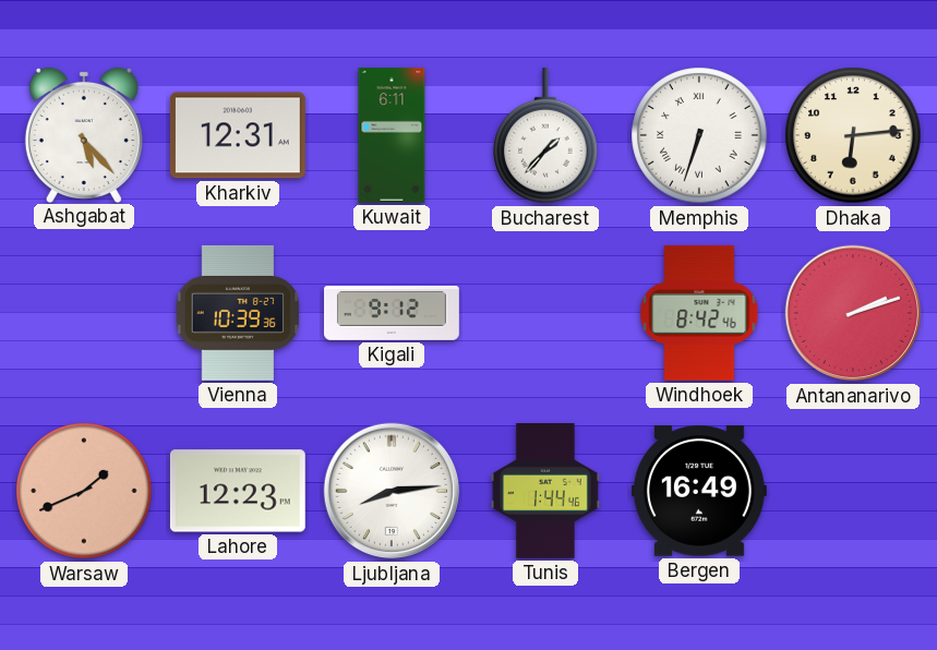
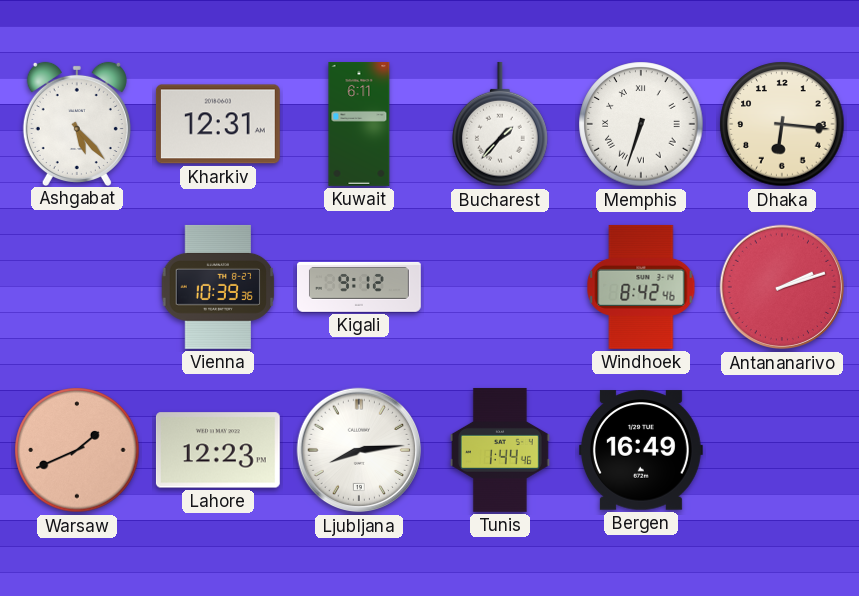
Dhaka: 6:14 -> 6:16 (782, 124)
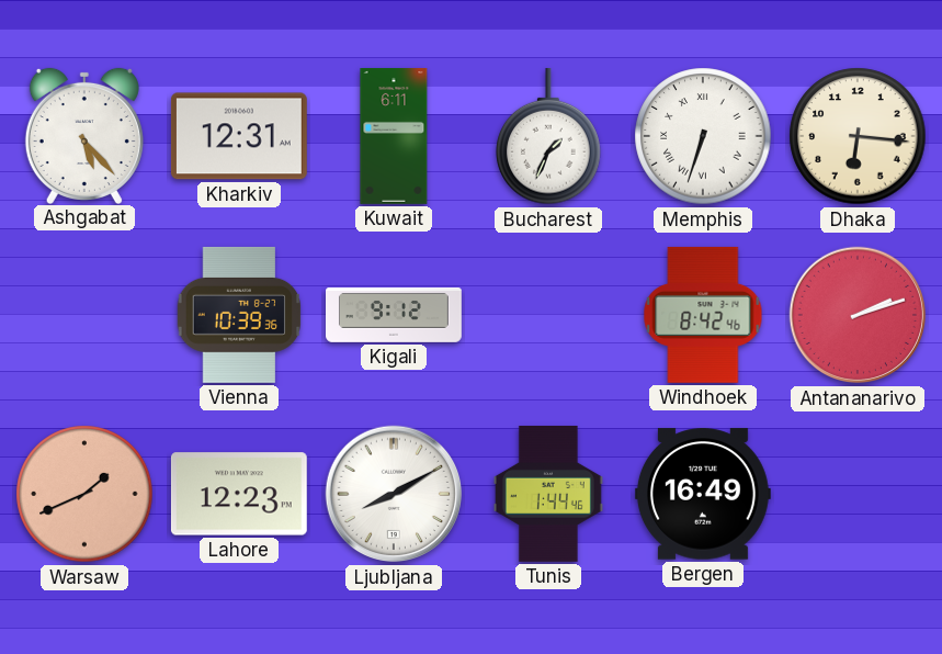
Bucharest: 1:37 -> 1:34 (548, 136)
Ljubljana: 8:14 -> 8:10 (394, 494)
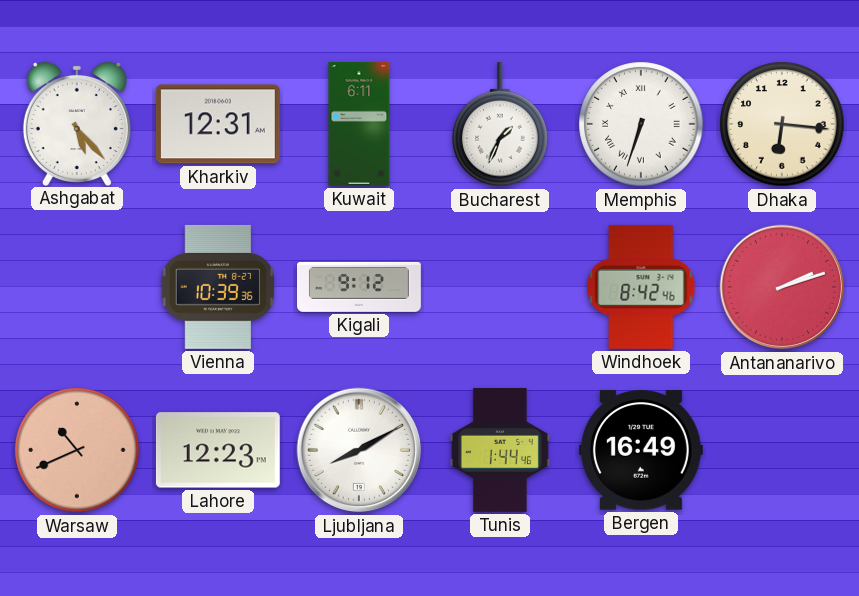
Warsaw: 1:41 -> 10:41 (77, 450)
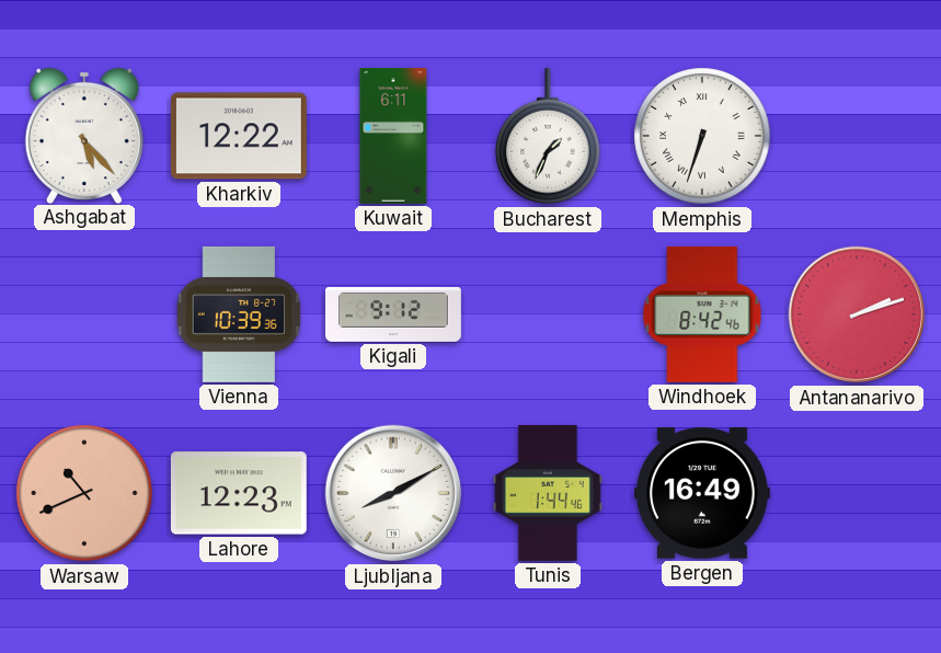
Kharkiv: 12:31 -> 12:22 (239, 136)
Dhaka: 6:16 -> none (782, 124)
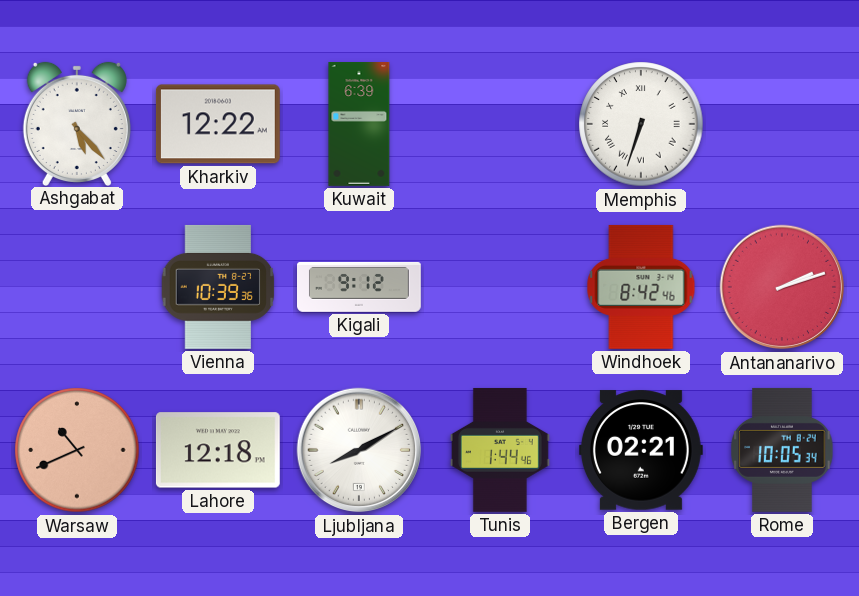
Kuwait: 6:11 -> 6:39 (359, 125)
Bucharest: 1:34 -> none (548, 136)
Lahore: 12:23 -> 12:18 (218, 450)
Bergen: 16:49 -> 02:21 (641, 450)
Rome: none -> 10:05 (782, 450)
